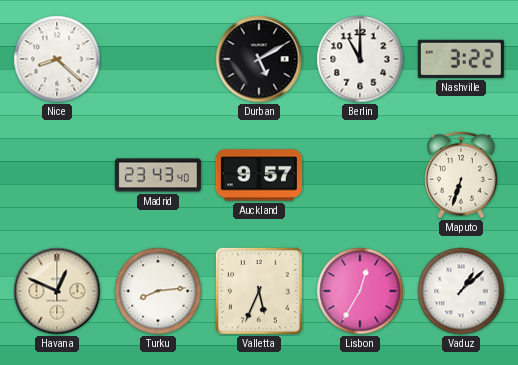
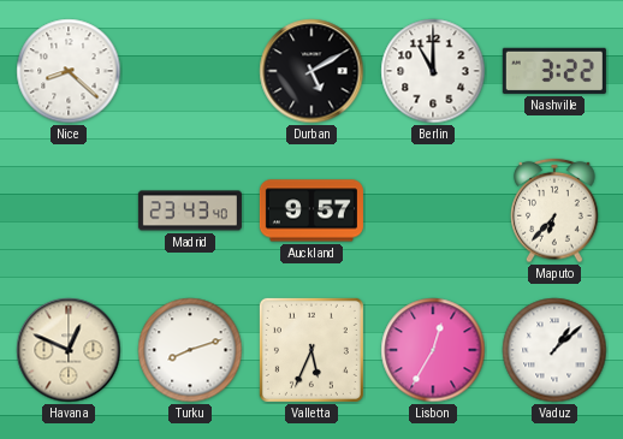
Maputo: 6:33 -> 6:37 (554, 210)
Turku: 8:14 -> 8:12 (190, 350)
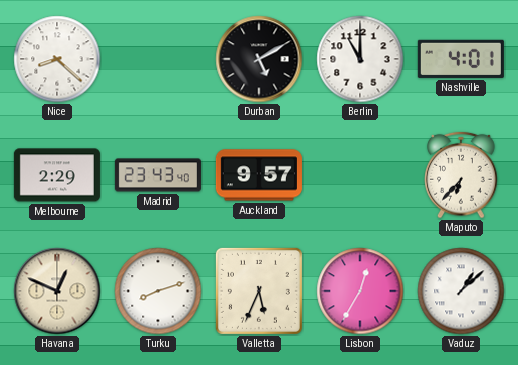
Nashville: 3:22 -> 4:01 (461, 59)
Melbourne: none -> 2:29 (57, 175)
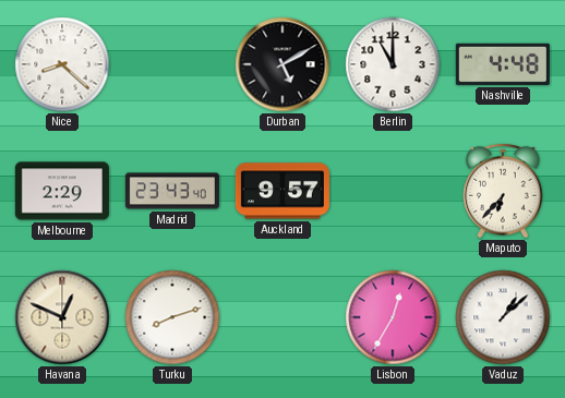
Nashville: 4:01 -> 4:48 (503, 64)
Valletta: 5:34 -> none (259, 291)
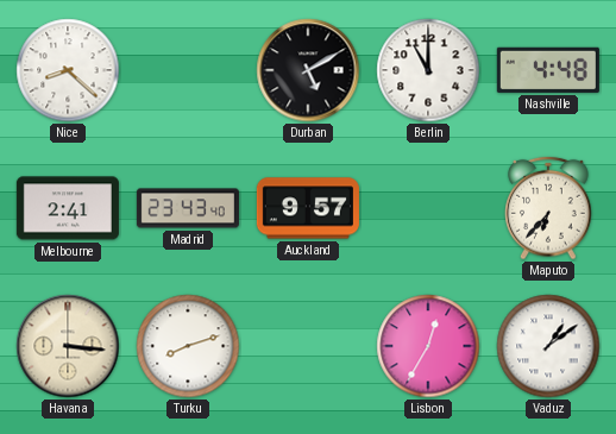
Melbourne: 2:29 -> 2:41 (68, 208)
Havana: 12:49 -> 3:16 (68, 346)
Vaduz: 1:08 -> 1:09 (548, 346)
